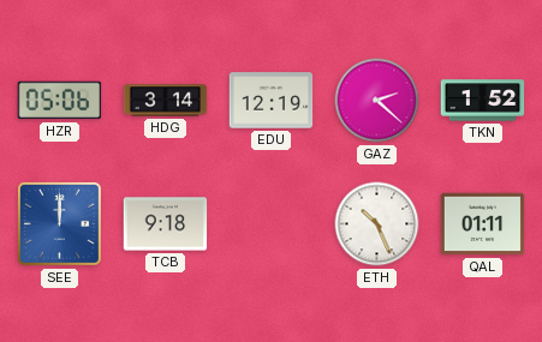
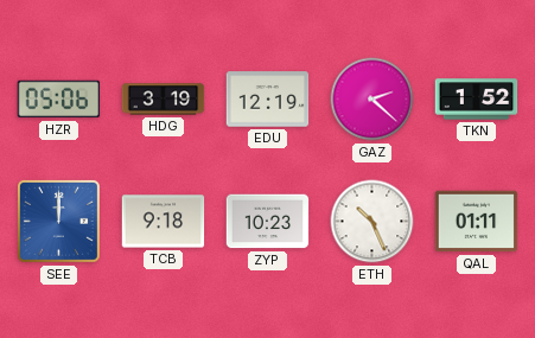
HDG: 3:14 -> 3:19 (164, 100)
ZYP: none -> 10:23 (268, 222)
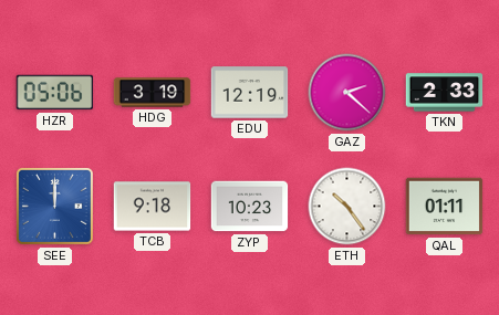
TKN: 1:52 -> 2:33 (445, 93)
ETH: 10:26 -> 10:24 (347, 207)
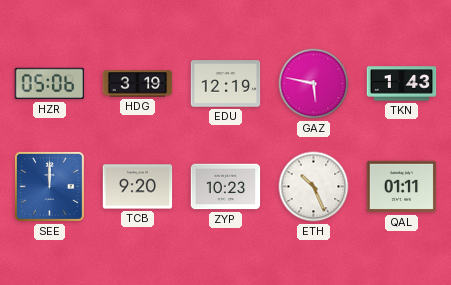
GAZ: 2:22 -> 5:47 (314, 84)
TKN: 2:33 -> 1:43 (402, 84)
TCB: 9:18 -> 9:20 (138, 187)
ETH: 10:24 -> 10:26 (314, 187)
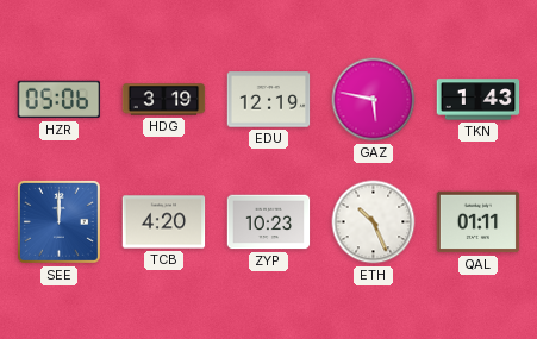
TCB: 9:20 -> 4:20 (164, 222)
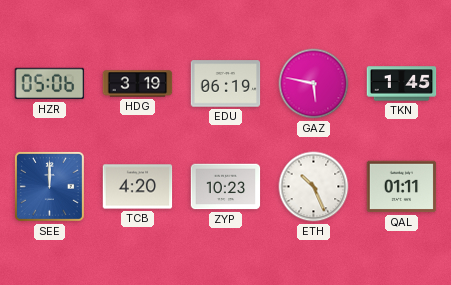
EDU: 12:19 -> 06:19 (226, 84)
TKN: 1:43 -> 1:45 (402, 84)
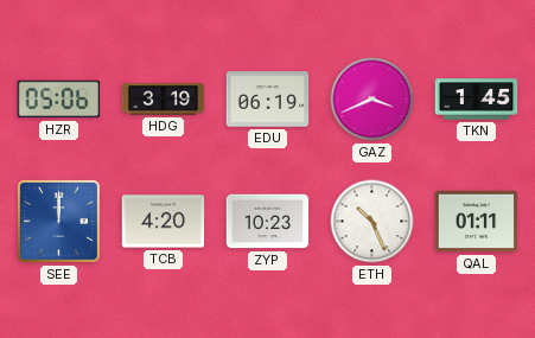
GAZ: 5:47 -> 3:41 (372, 100)
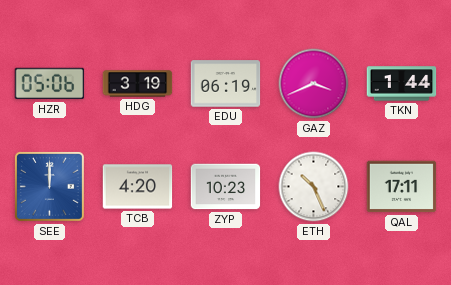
TKN: 1:45 -> 1:44 (402, 84)
QAL: 01:11 -> 17:11 (402, 187)
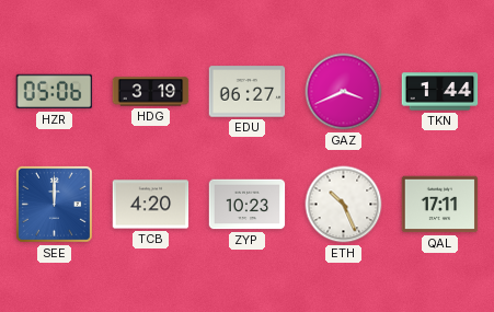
EDU: 06:19 -> 06:27 (248, 92)
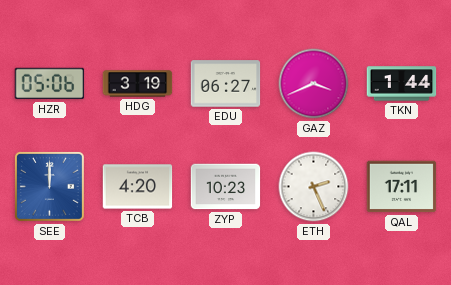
ETH: 10:26 -> 2:26 (314, 187)
